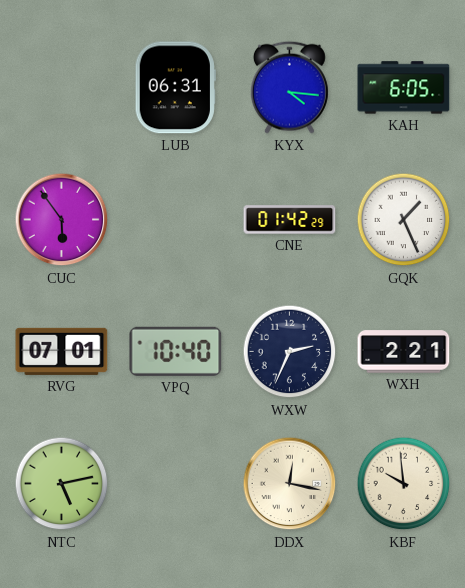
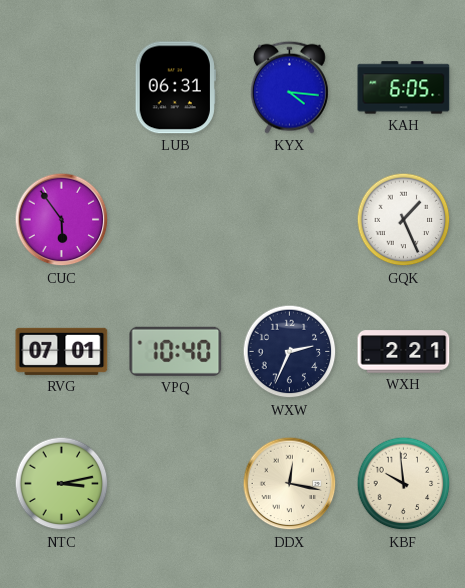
CNE: 01:42 -> none (290, 220)
NTC: 5:13 -> 3:13 (62, 484)
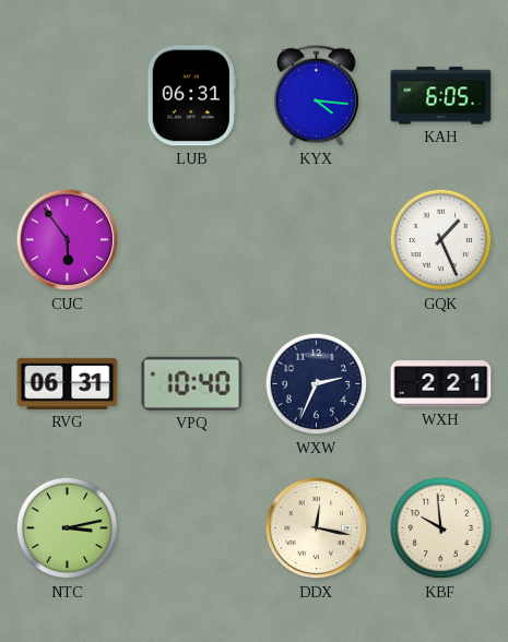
RVG: 07:01 -> 06:31 (68, 383)
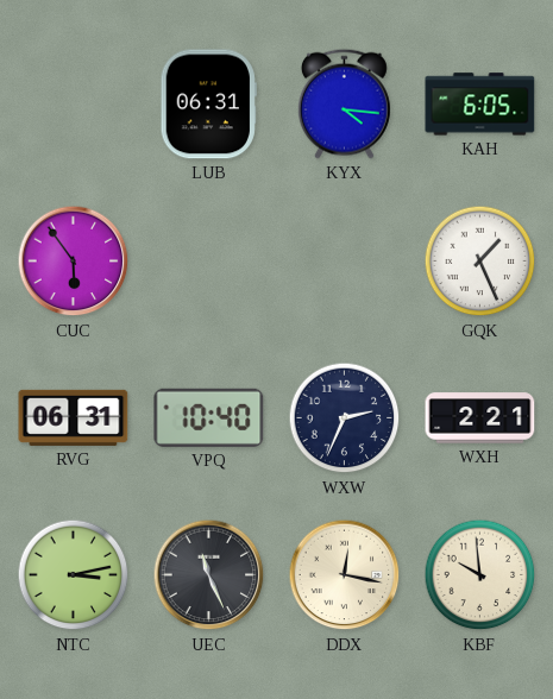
UEC: none -> 11:26 (209, 575)
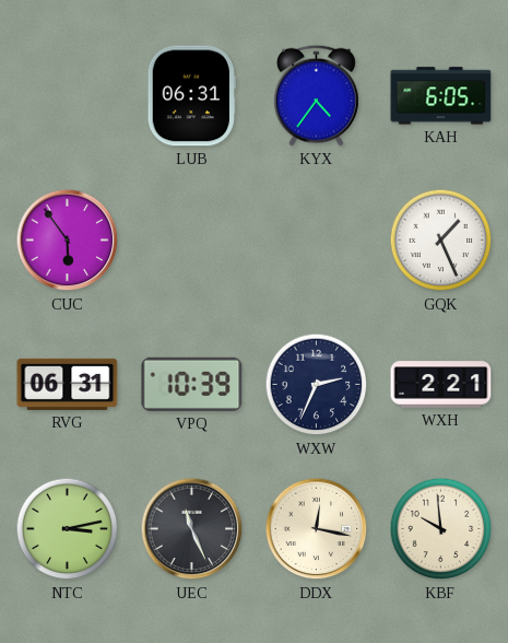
KYX: 4:16 -> 4:36 (316, 95)
VPQ: 10:40 -> 10:39 (192, 384)
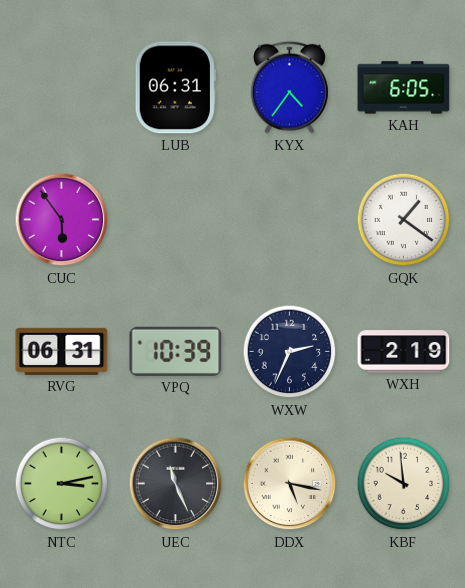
GQK: 1:26 -> 1:21 (404, 220)
WXH: 2:21 -> 2:19 (404, 352)
DDX: 12:17 -> 5:17 (290, 484)
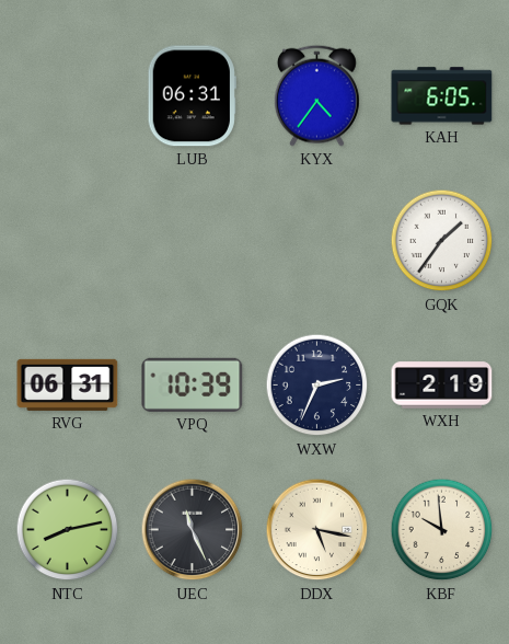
CUC: 5:54 -> none (62, 220)
GQK: 1:21 -> 1:36 (442, 241)
NTC: 3:13 -> 8:13 (68, 530)
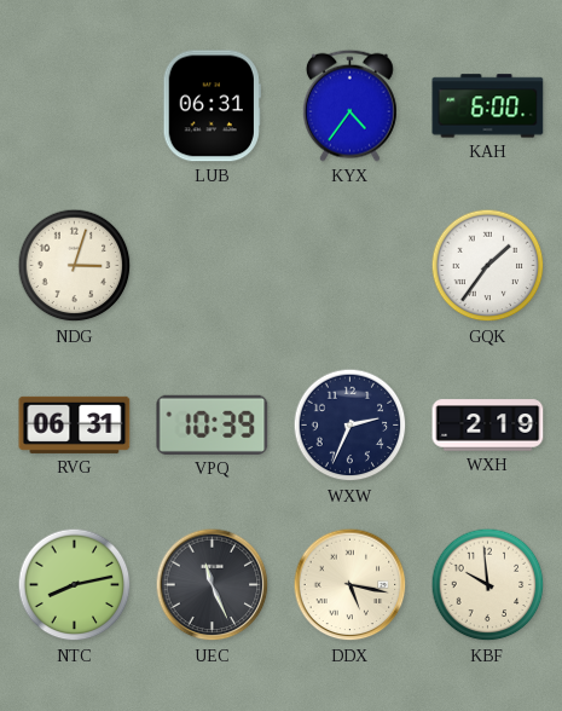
KAH: 6:05 -> 6:00 (488, 106)
NDG: none -> 3:03 (75, 266)
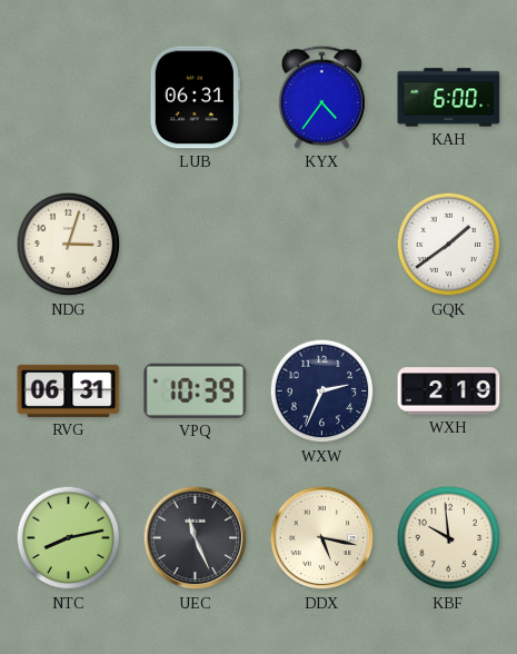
GQK: 1:36 -> 1:39 (449, 245)
